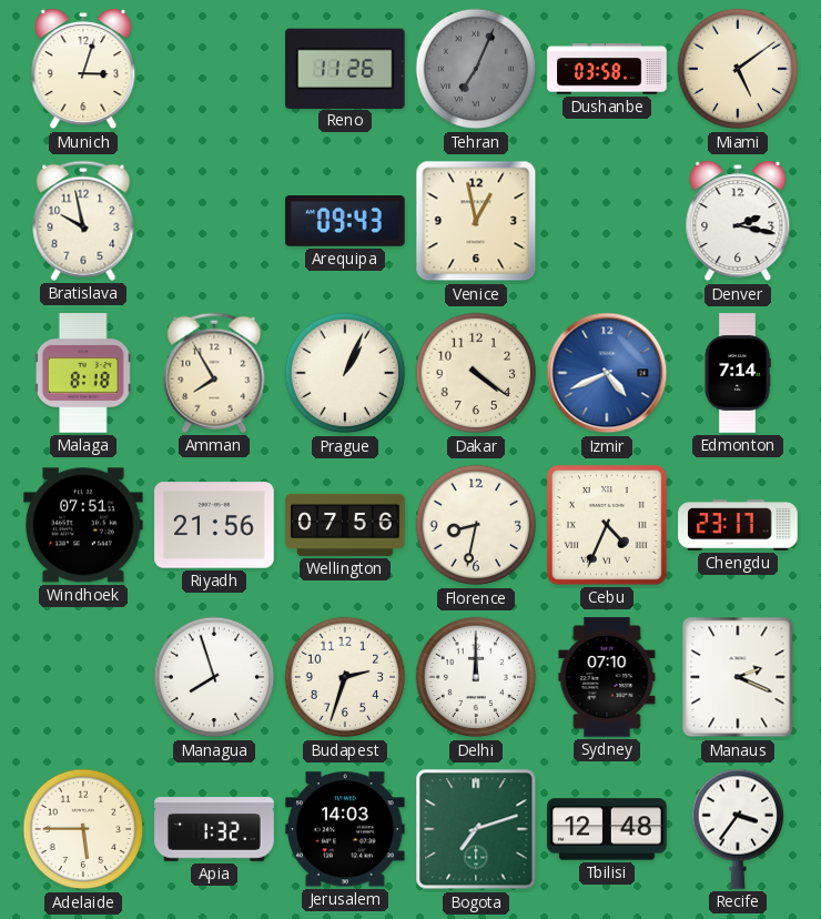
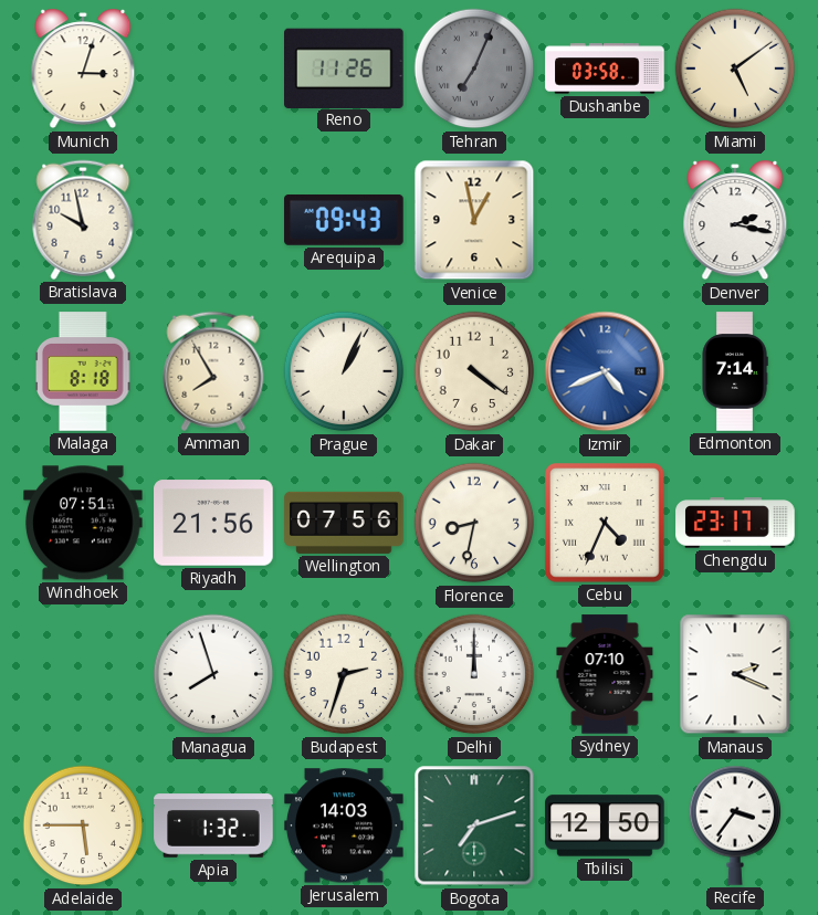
Tbilisi: 12:48 -> 12:50 (605, 825)
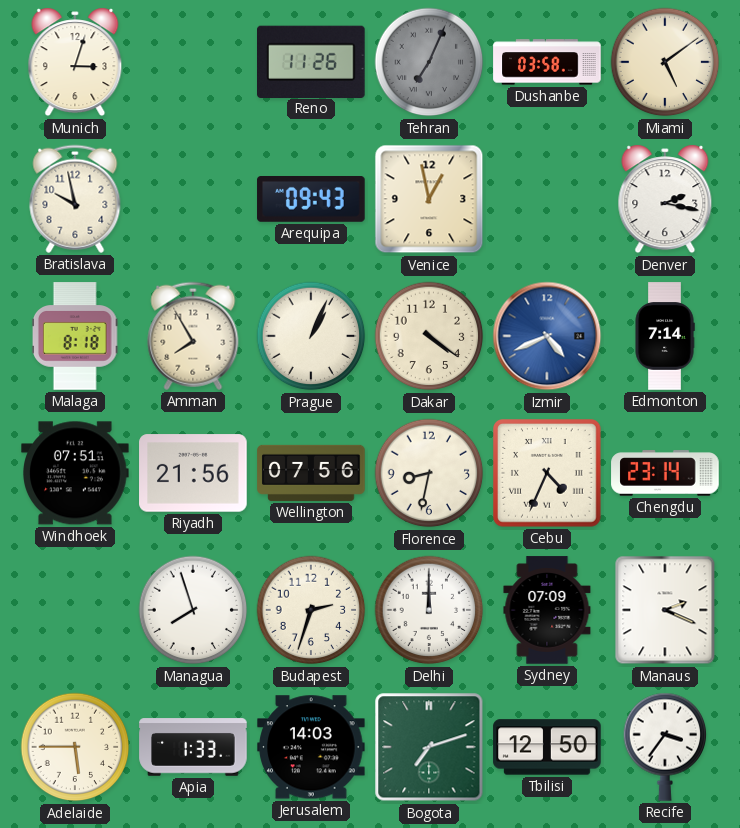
Chengdu: 23:17 -> 23:14 (665, 473)
Sydney: 07:10 -> 07:09 (547, 610)
Apia: 1:32 -> 1:33 (193, 747)
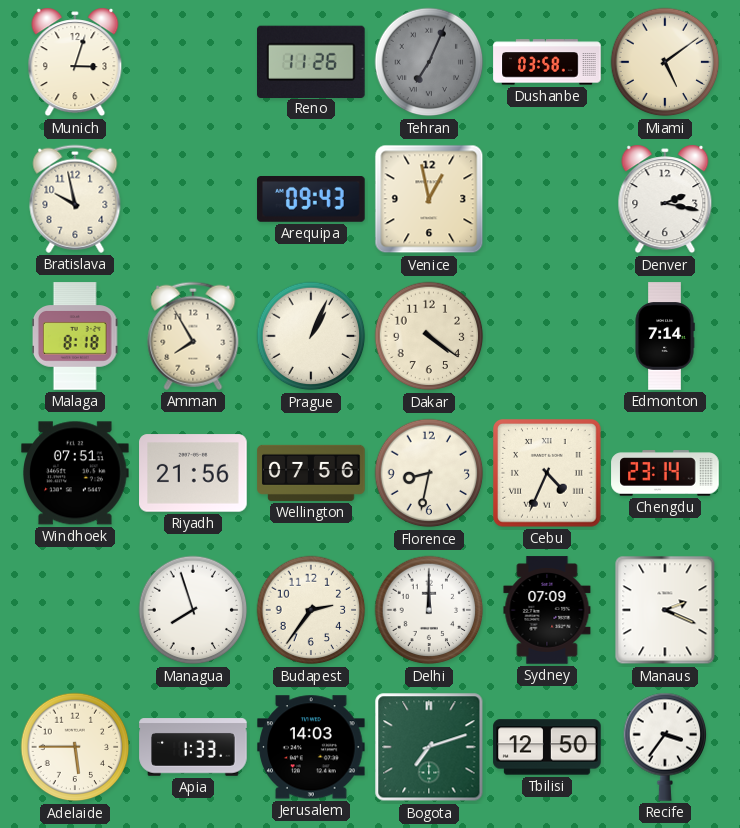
Izmir: 4:41 -> none (547, 336)
Budapest: 2:33 -> 2:36 (311, 610)
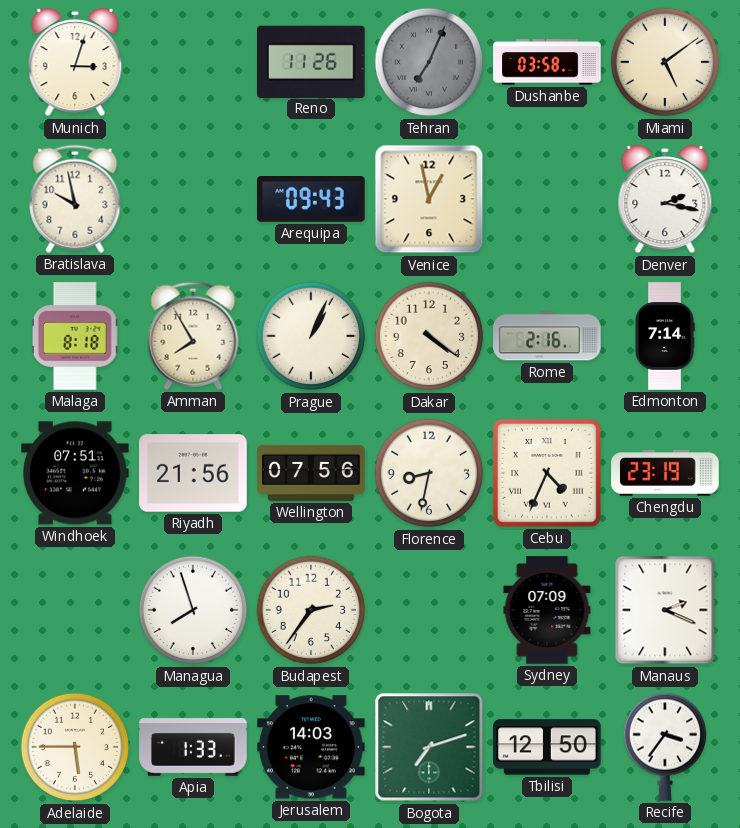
Rome: none -> 2:16 (547, 336)
Chengdu: 23:14 -> 23:19 (665, 473)
Delhi: 12:00 -> none (429, 610)
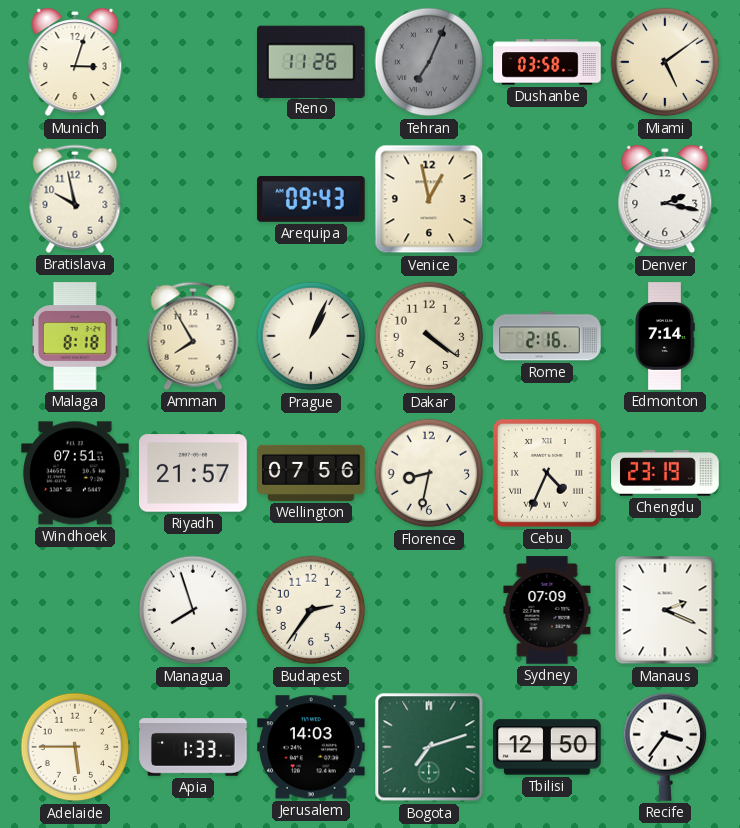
Riyadh: 21:56 -> 21:57 (193, 473)
